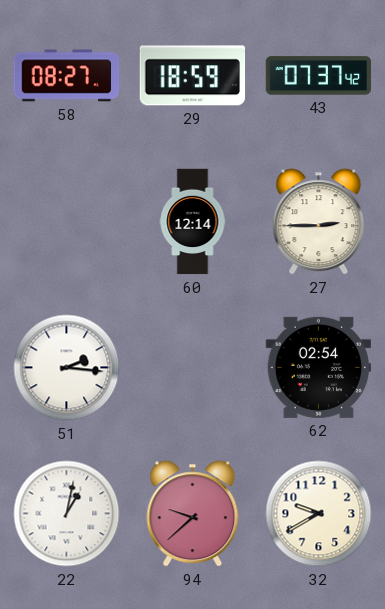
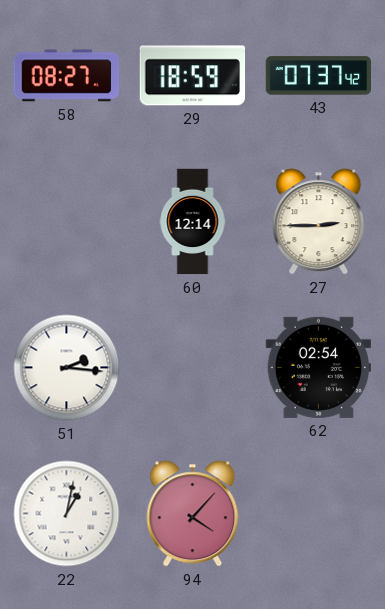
94: 9:38 -> 4:07 (193, 514)
32: 9:40 -> none (319, 514)
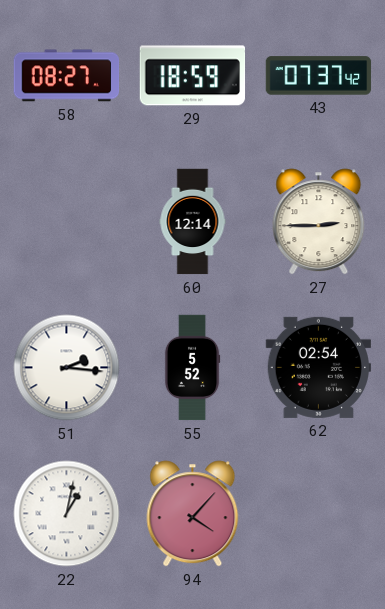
55: none -> 5:52 (192, 368)
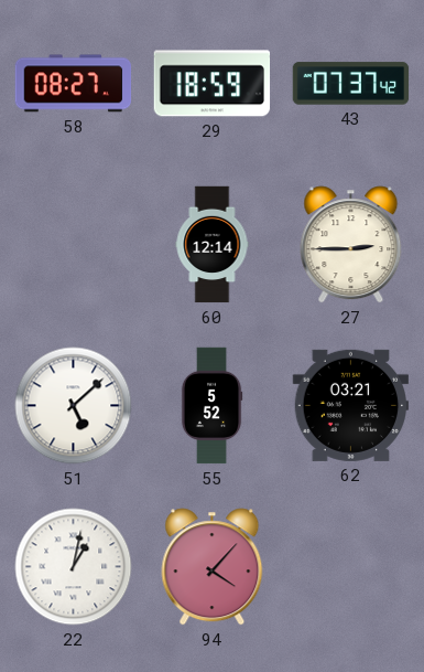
51: 2:16 -> 5:08 (74, 406)
62: 02:54 -> 03:21 (351, 405)
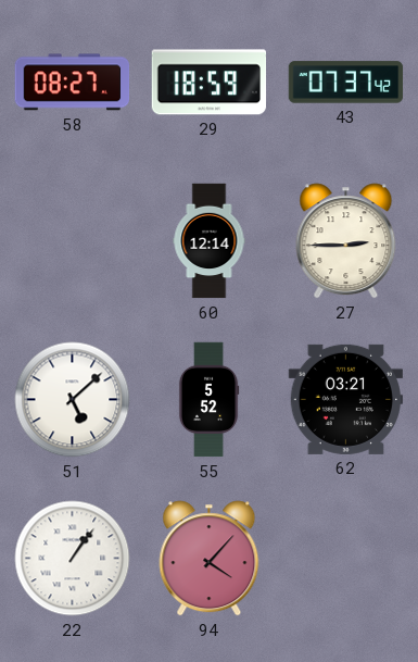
22: 1:02 -> 1:06 (73, 559)
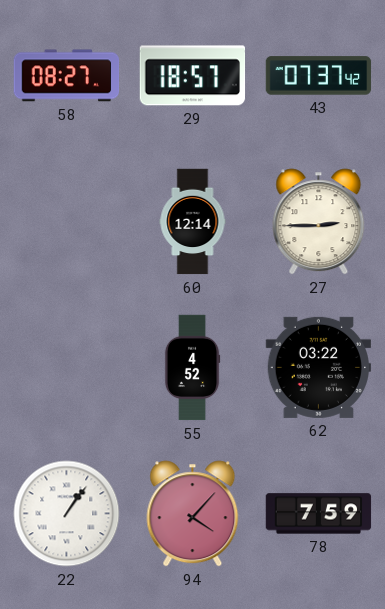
29: 18:59 -> 18:57 (193, 76)
51: 5:08 -> none (73, 400)
55: 5:52 -> 4:52 (192, 368)
62: 03:21 -> 03:22 (319, 367)
78: none -> 7:59 (319, 514)
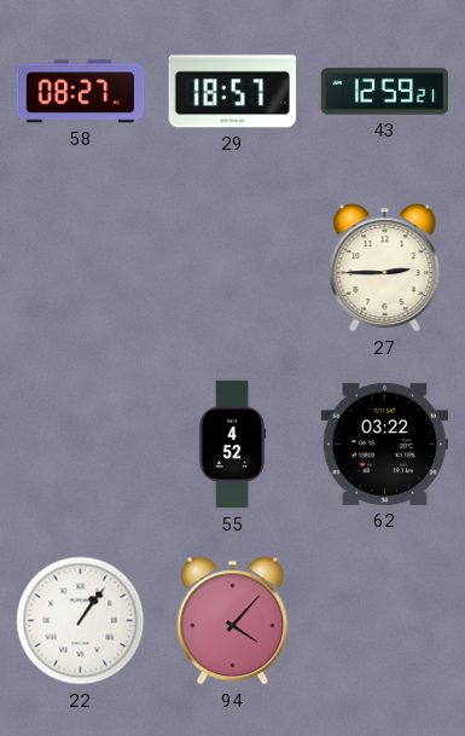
43: 07:37 -> 12:59 (385, 92)
60: 12:14 -> none (193, 222)
78: 7:59 -> none (319, 514)
